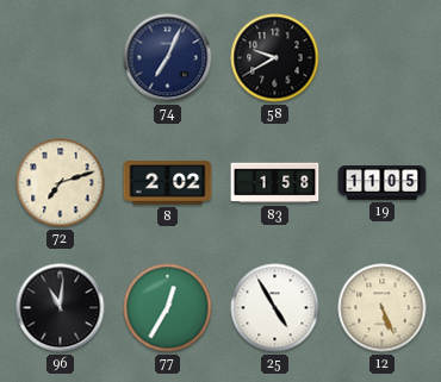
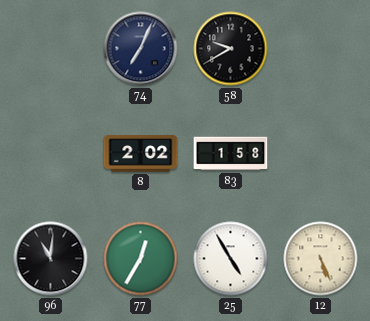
72: 7:12 -> none (61, 183)
19: 11:05 -> none (383, 183)
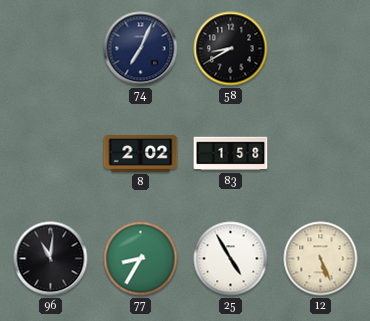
58: 9:40 -> 8:40 (231, 49)
77: 12:35 -> 8:35 (141, 259)
